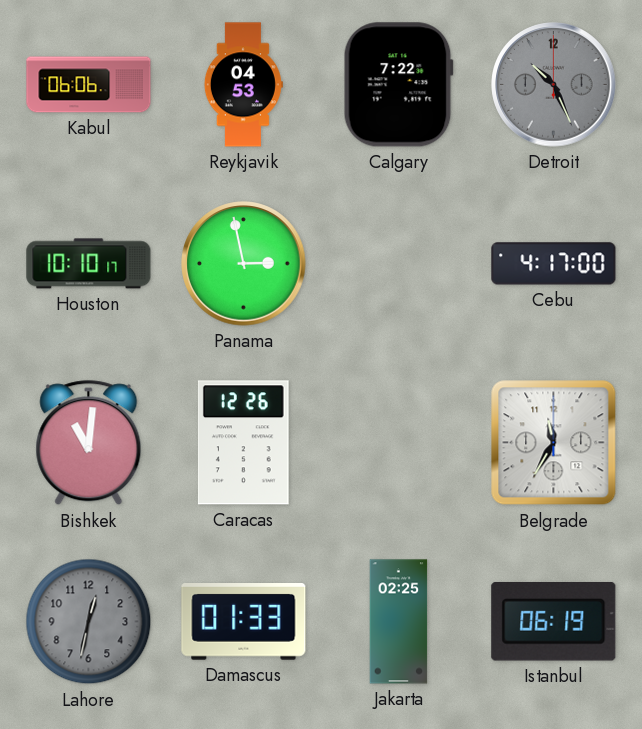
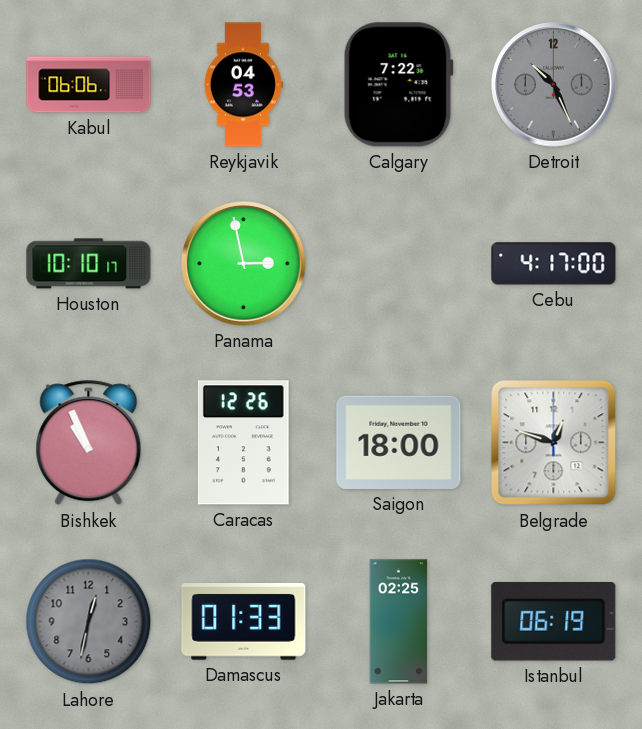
Bishkek: 11:01 -> 10:56 (89, 443)
Saigon: none -> 18:00 (399, 442)
Belgrade: 11:35 -> 12:48 (554, 443)
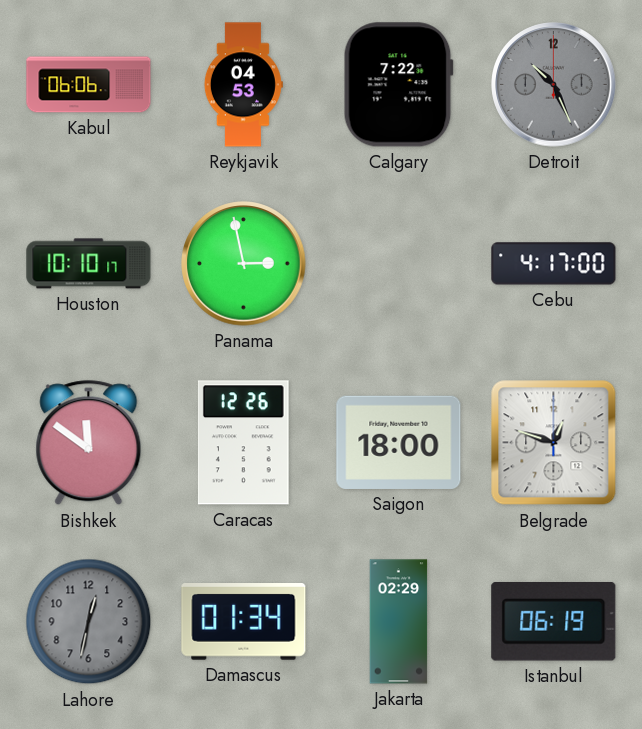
Bishkek: 10:56 -> 11:51 (89, 443)
Damascus: 01:33 -> 01:34 (244, 622)
Jakarta: 02:25 -> 02:29 (399, 622)
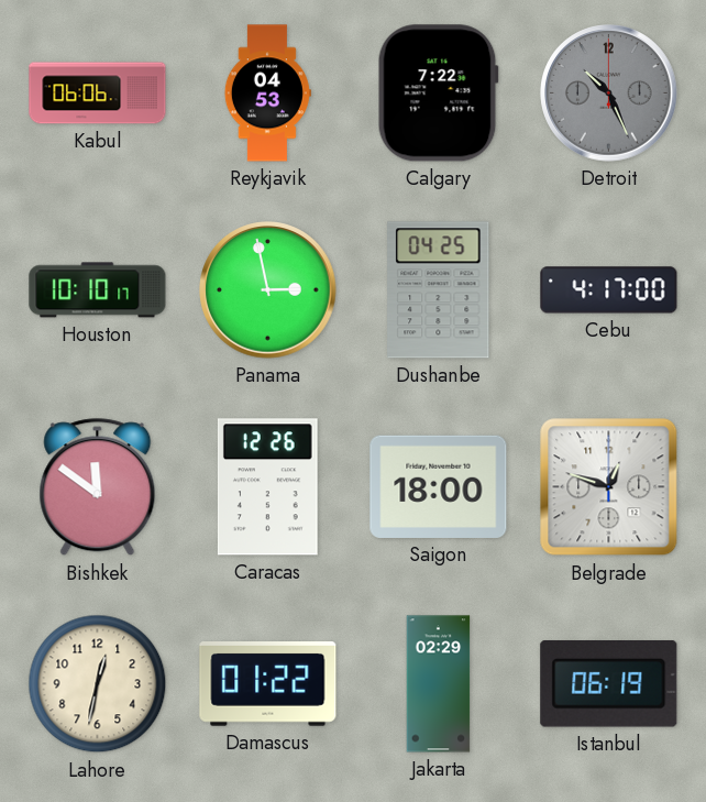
Dushanbe: none -> 04:25 (439, 290)
Lahore dial: grey -> cream (98, 684)
Damascus: 01:34 -> 01:22 (268, 684)
